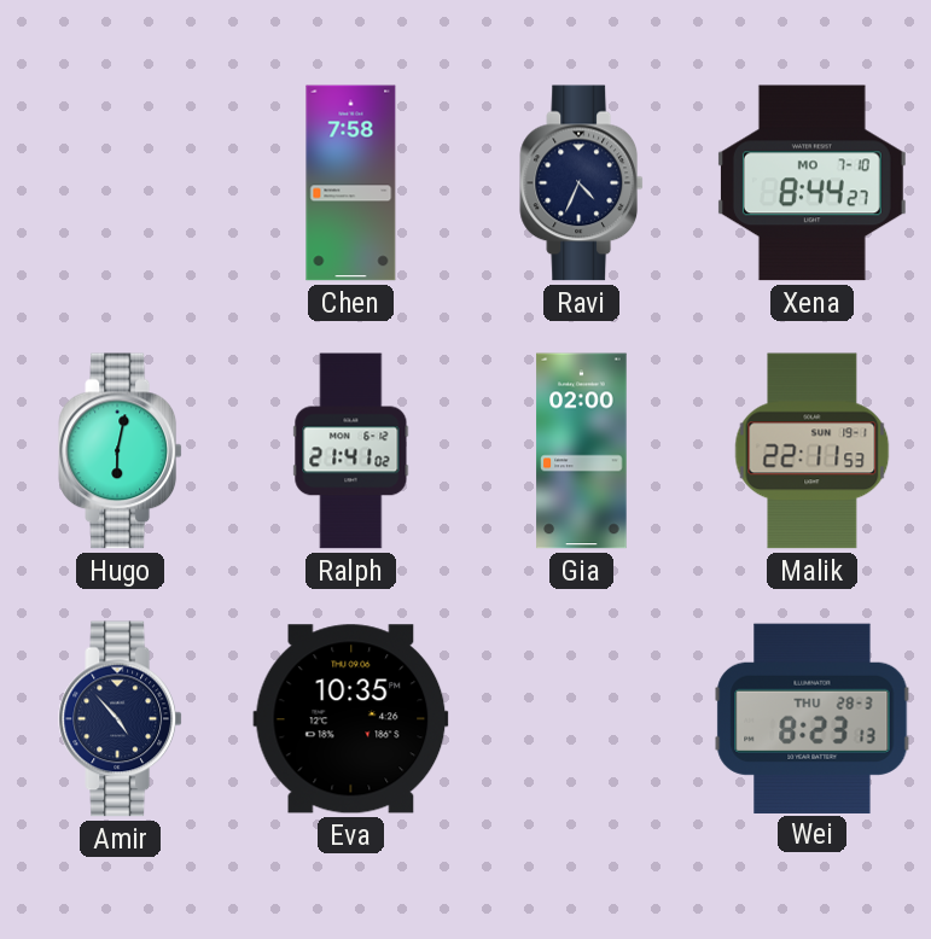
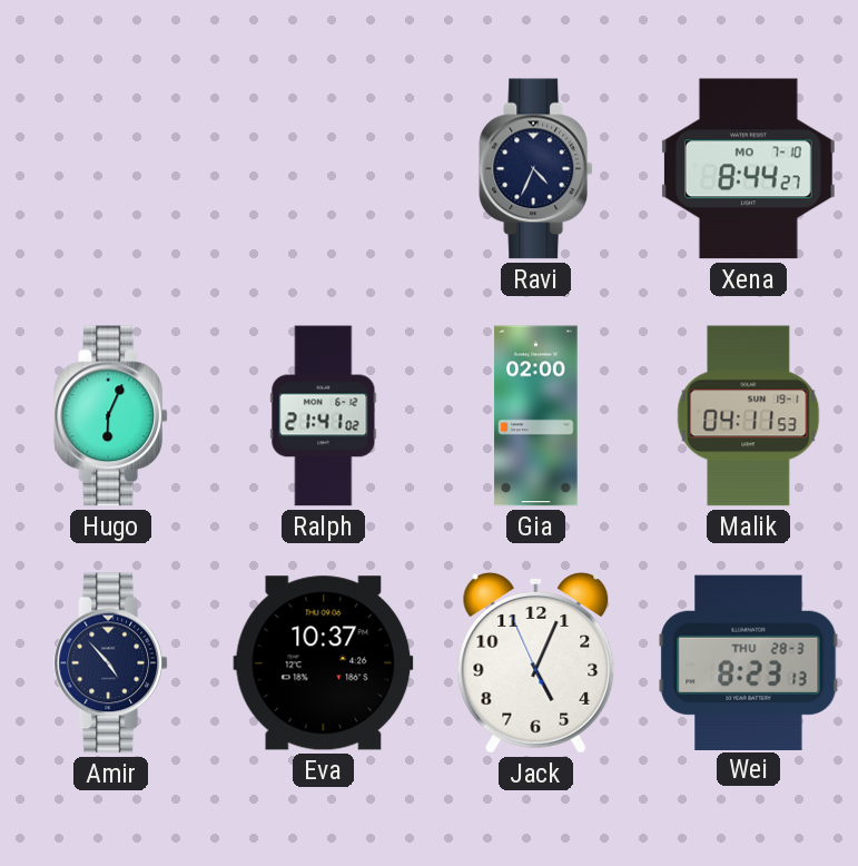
Chen: 7:58 -> none (351, 183)
Hugo: 6:02 -> 6:04 (110, 416)
Malik: 22:11 -> 04:11 (749, 416)
Eva: 10:35 -> 10:37 (324, 663)
Jack: none -> 5:03 (536, 663)
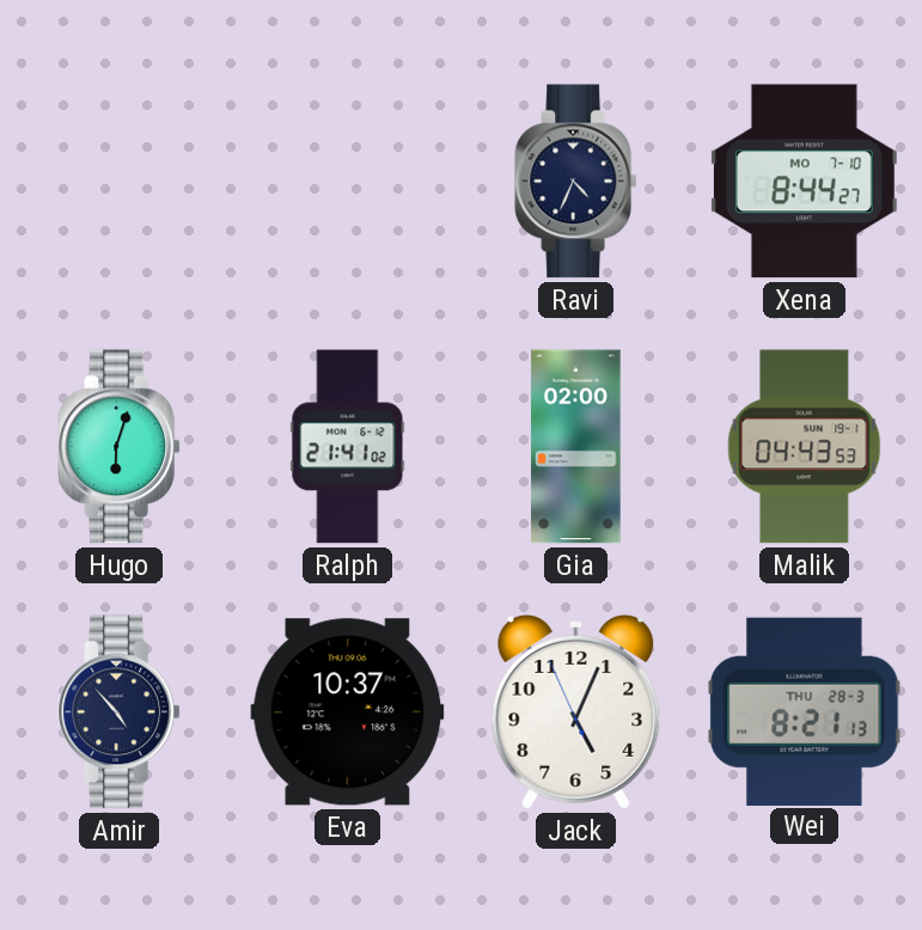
Hugo: 6:04 -> 6:03 (118, 447)
Malik: 04:11 -> 04:43 (805, 447)
Wei: 8:23 -> 8:21 (805, 711)
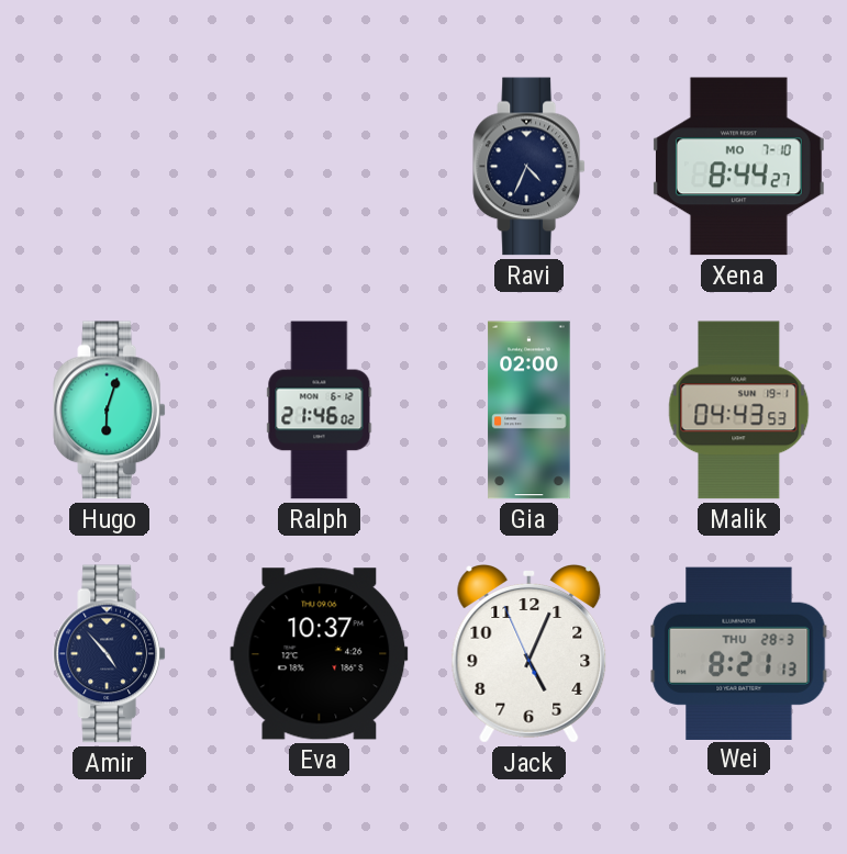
Ralph: 21:41 -> 21:46 (320, 411)
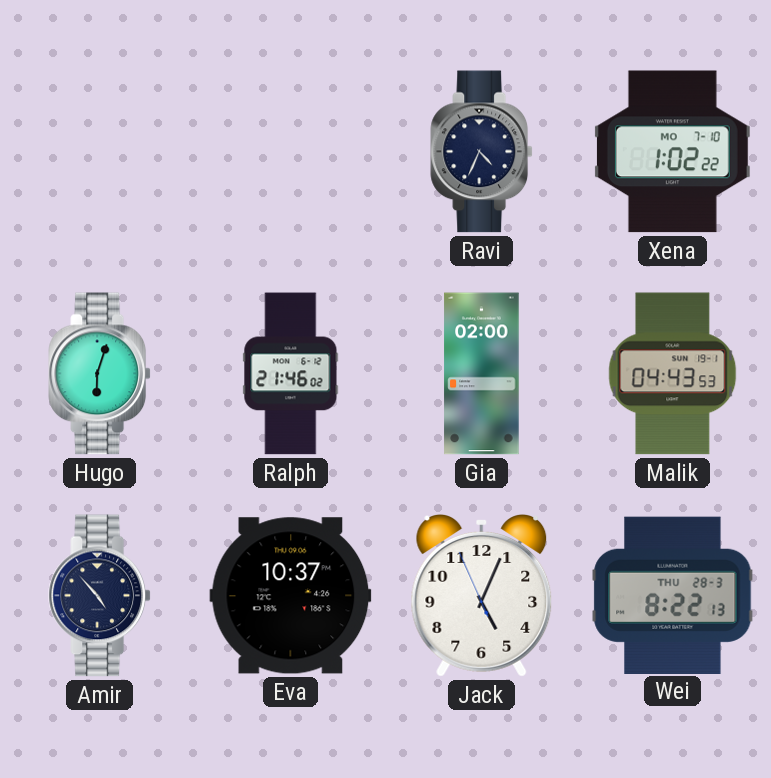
Xena: 8:44 -> 1:02 (672, 152)
Wei: 8:21 -> 8:22 (673, 595)
